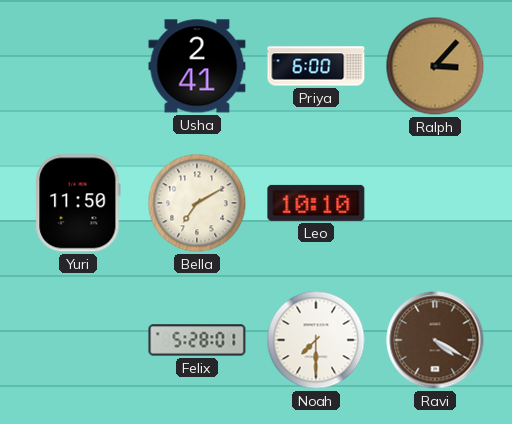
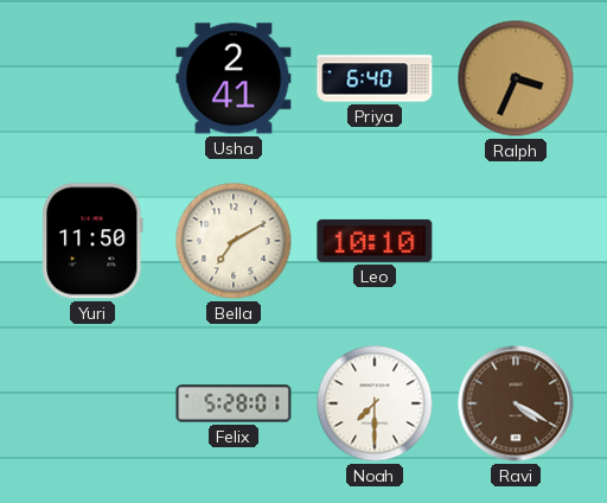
Priya: 6:00 -> 6:40 (375, 78)
Ralph: 3:07 -> 3:34 (516, 78)
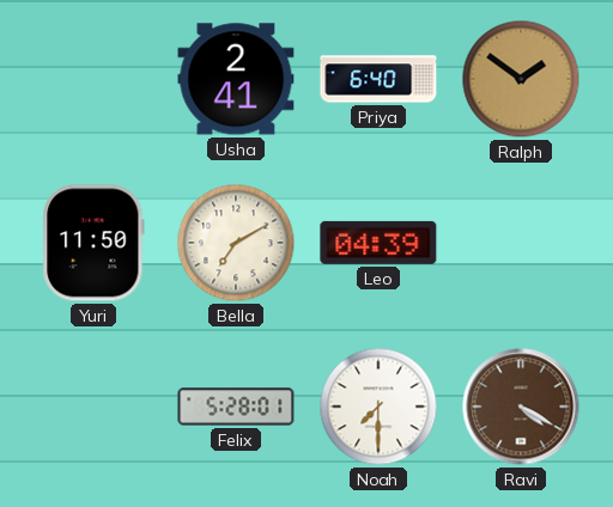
Ralph: 3:34 -> 1:51 (521, 79)
Leo: 10:10 -> 04:39 (378, 243)
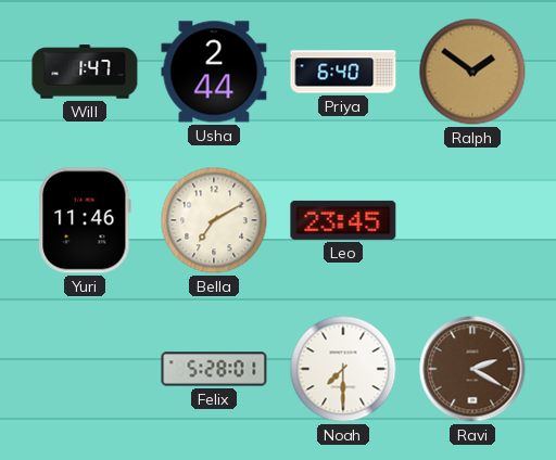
Will: none -> 1:47 (85, 72)
Usha: 2:41 -> 2:44 (214, 72)
Yuri: 11:50 -> 11:46 (85, 220)
Leo: 04:39 -> 23:45 (343, 220)
Ravi: 4:20 -> 2:20 (472, 369)
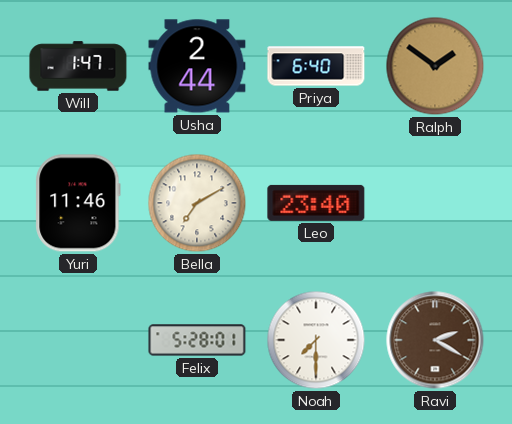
Leo: 23:45 -> 23:40 (316, 203)
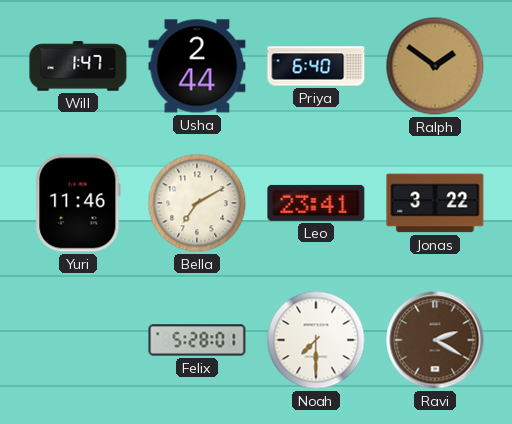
Leo: 23:40 -> 23:41 (316, 203)
Jonas: none -> 3:22 (435, 203)
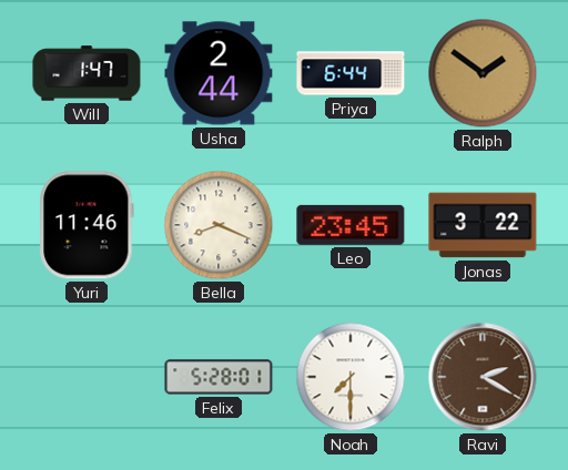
Priya: 6:40 -> 6:44 (351, 73)
Bella: 7:10 -> 8:19 (219, 225)
Leo: 23:41 -> 23:45 (351, 225)
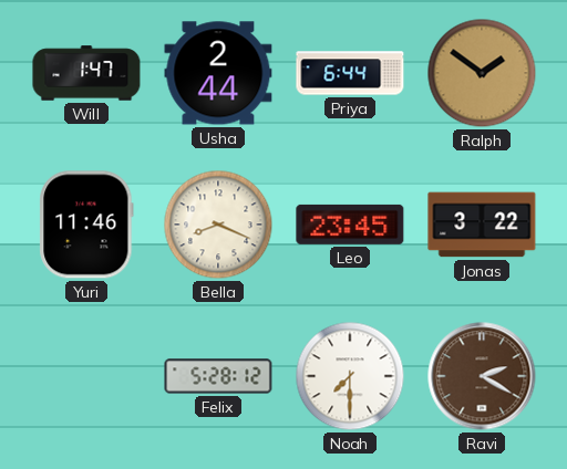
Felix: 5:28:01 -> 5:28:12 (218, 376)
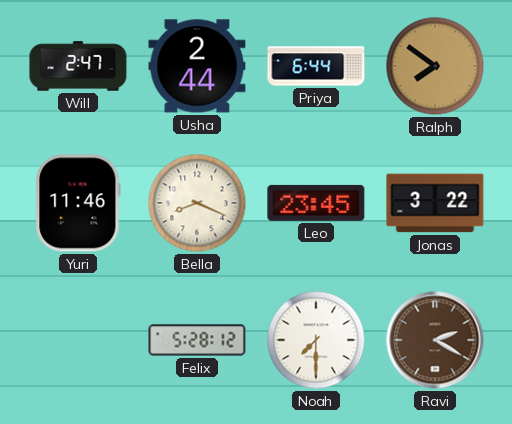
Will: 1:47 -> 2:47 (78, 66)
Ralph: 1:51 -> 7:51 (435, 66)
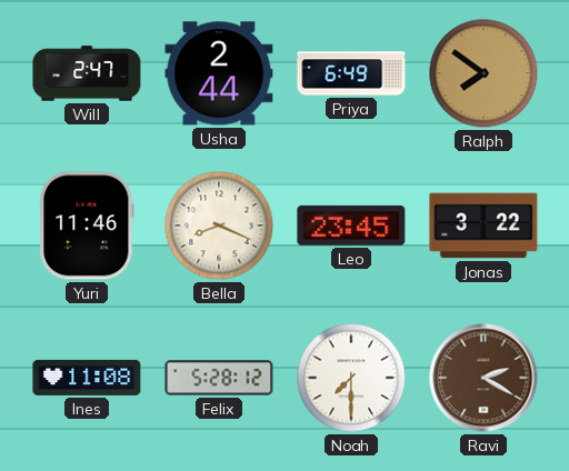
Priya: 6:44 -> 6:49 (351, 73)
Ines: none -> 11:08 (87, 378)
